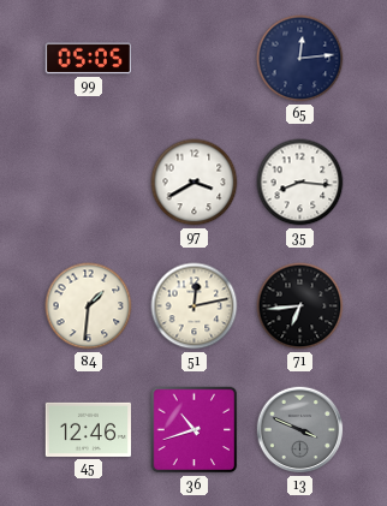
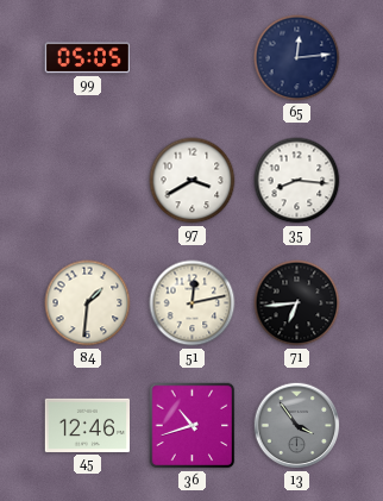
13: 3:49 -> 3:54 (297, 426)
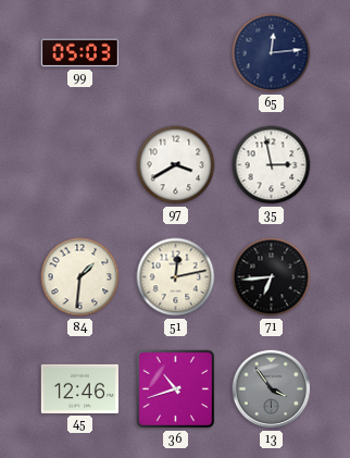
99: 05:05 -> 05:03 (79, 53)
35: 8:16 -> 2:58 (272, 165)
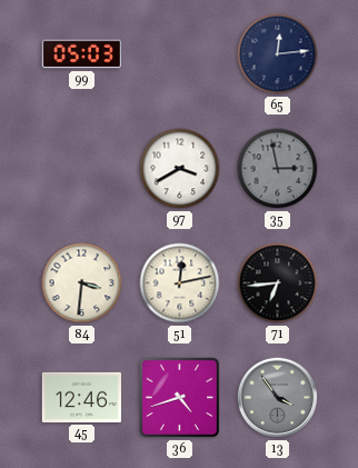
35 dial: white -> grey (278, 169)
84: 1:31 -> 3:31 (82, 283)
36: 10:42 -> 4:42 (180, 398)
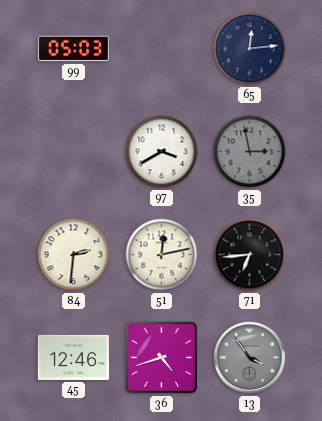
84: 3:31 -> 2:31 (74, 255)
